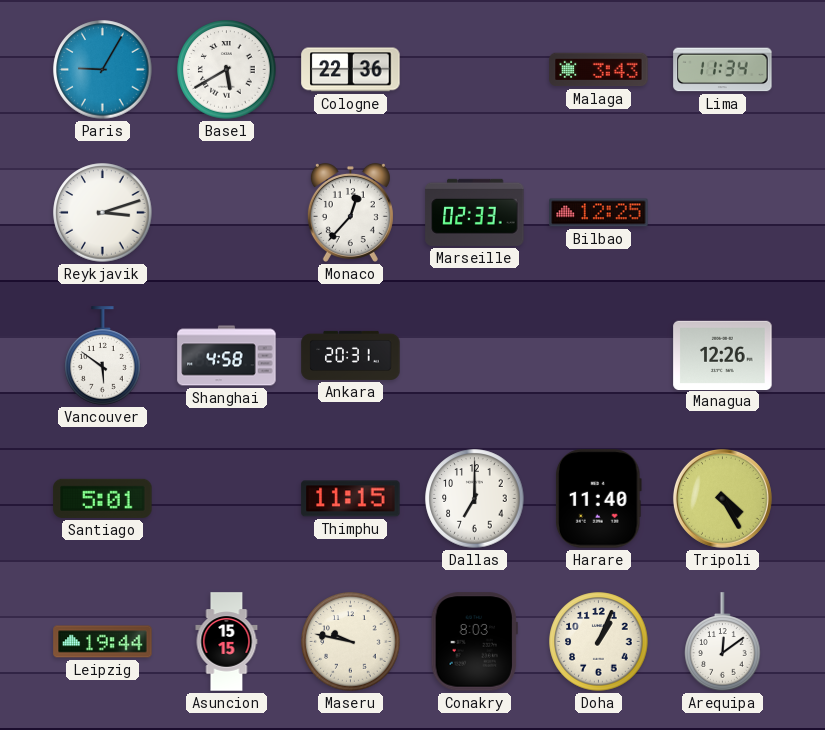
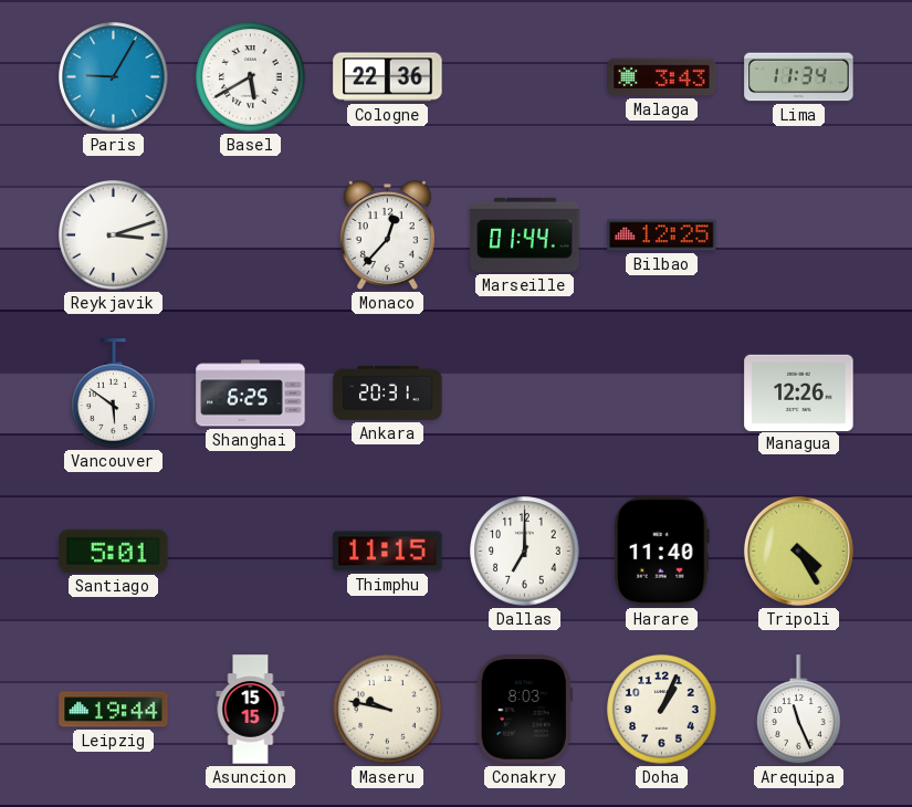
Marseille: 02:33 -> 01:44 (525, 234)
Shanghai: 4:58 -> 6:25 (251, 394)
Arequipa: 12:09 -> 11:26 (799, 710)
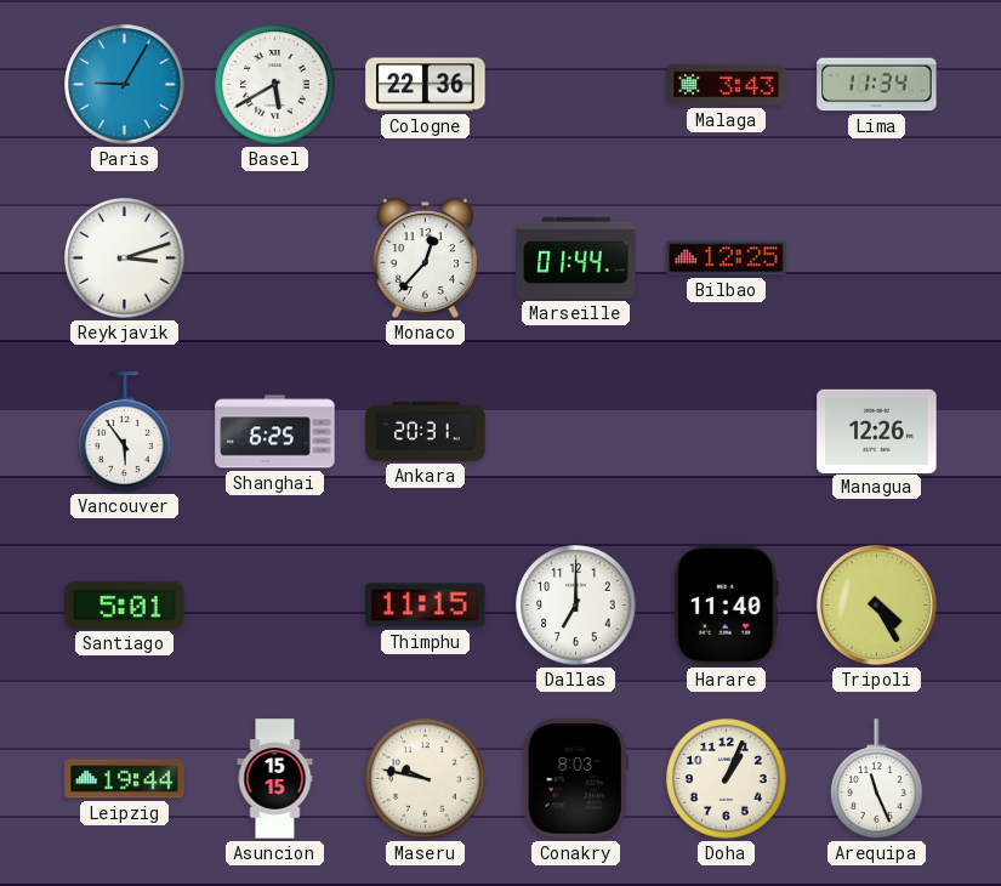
Vancouver: 5:51 -> 5:54 (125, 432)
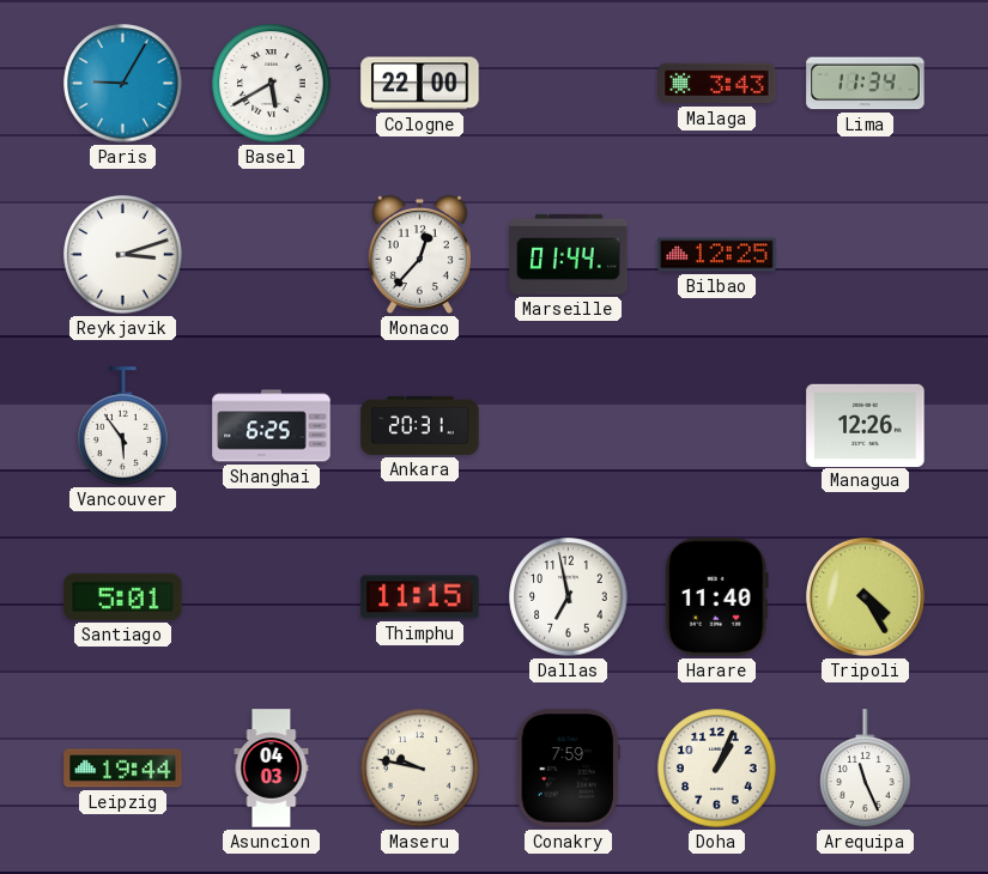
Cologne: 22:36 -> 22:00 (420, 84)
Dallas: 7:00 -> 6:58 (569, 597)
Asuncion: 15:15 -> 04:03 (272, 769)
Conakry: 8:03 -> 7:59 (568, 769)
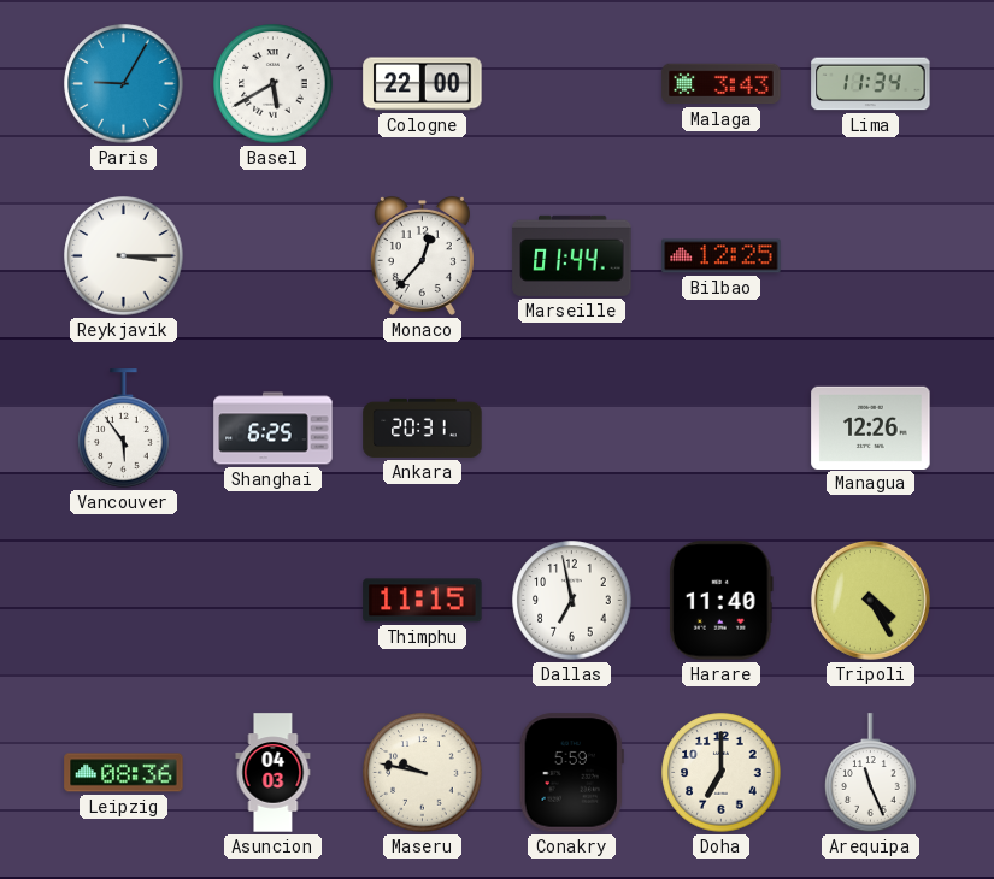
Reykjavik: 3:12 -> 3:15 (124, 256)
Santiago: 5:01 -> none (123, 596)
Leipzig: 19:44 -> 08:36 (124, 773)
Conakry: 7:59 -> 5:59 (571, 773)
Doha: 1:04 -> 7:00 (722, 773)
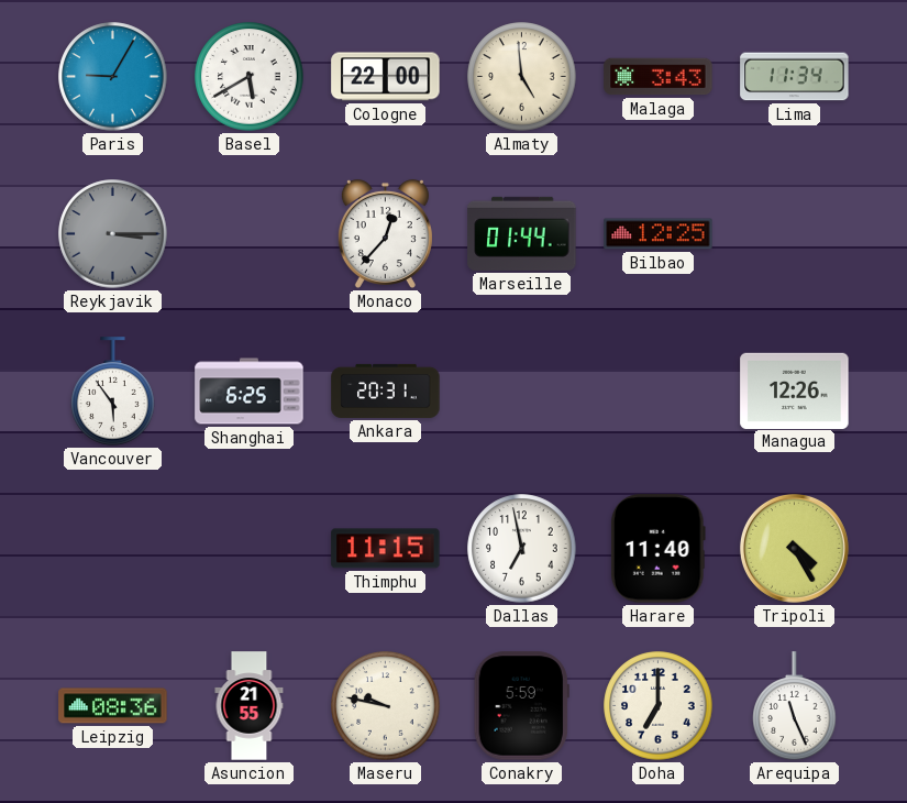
Almaty: none -> 4:59 (522, 77)
Reykjavik dial: white -> grey (113, 234)
Asuncion: 04:03 -> 21:55 (250, 706)
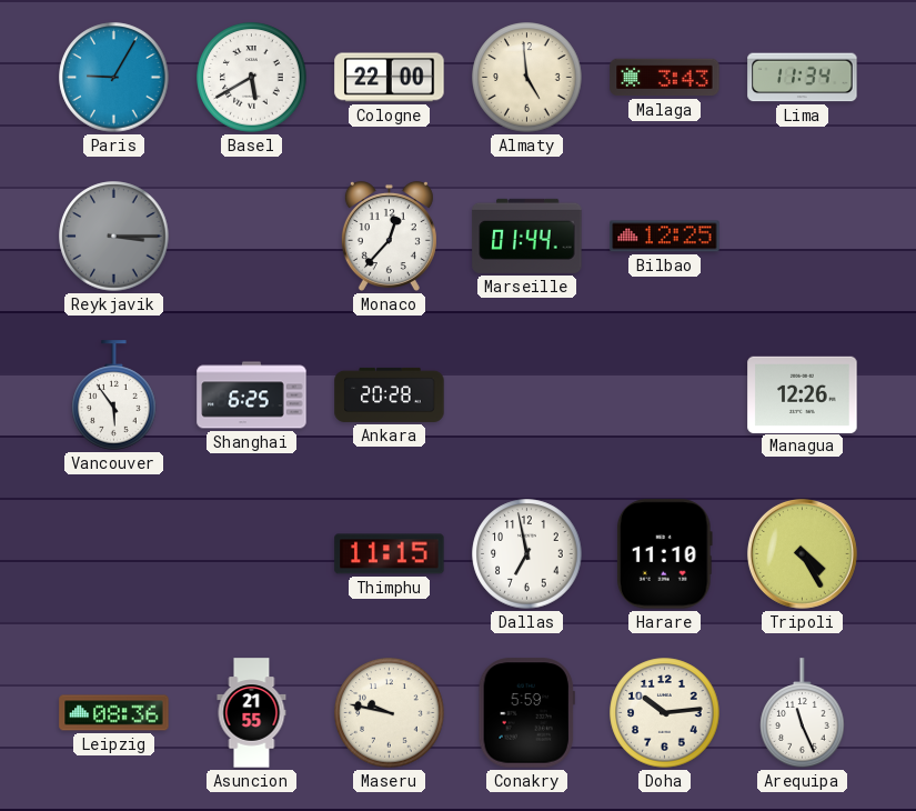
Ankara: 20:31 -> 20:28 (390, 394)
Harare: 11:40 -> 11:10 (664, 554)
Doha: 7:00 -> 10:14 (665, 713)
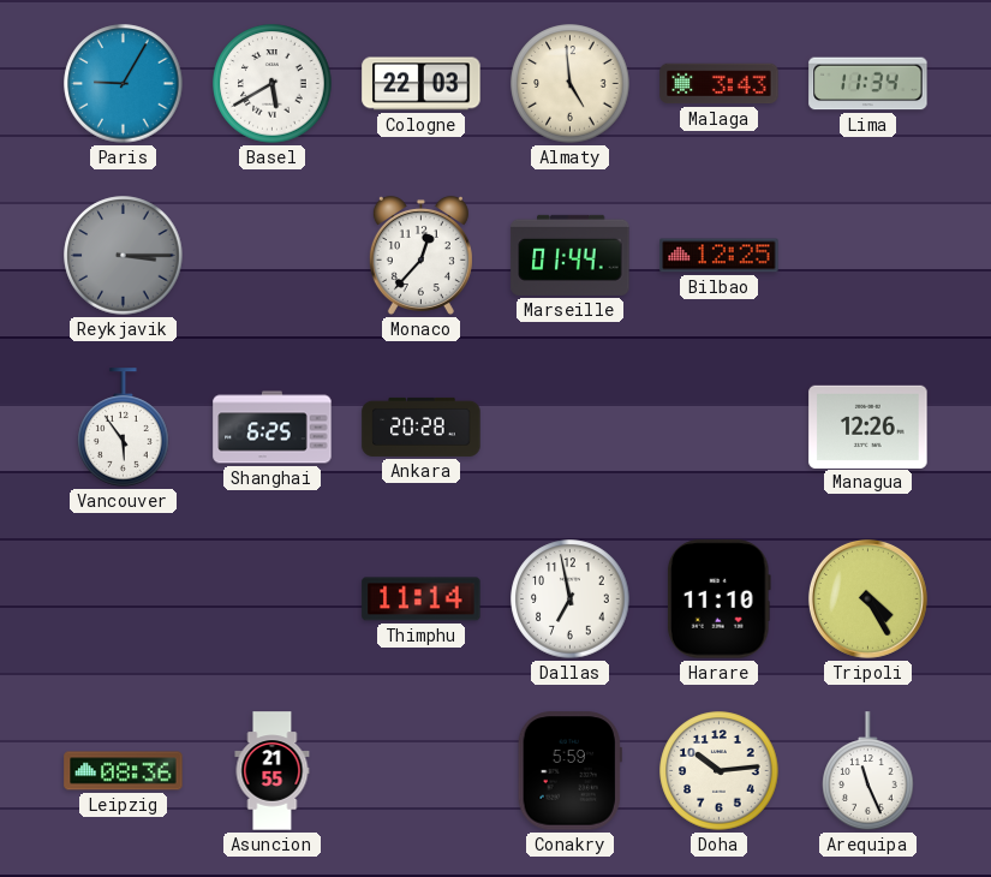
Cologne: 22:00 -> 22:03 (422, 84)
Thimphu: 11:15 -> 11:14 (422, 599)
Maseru: 9:47 -> none (390, 713)
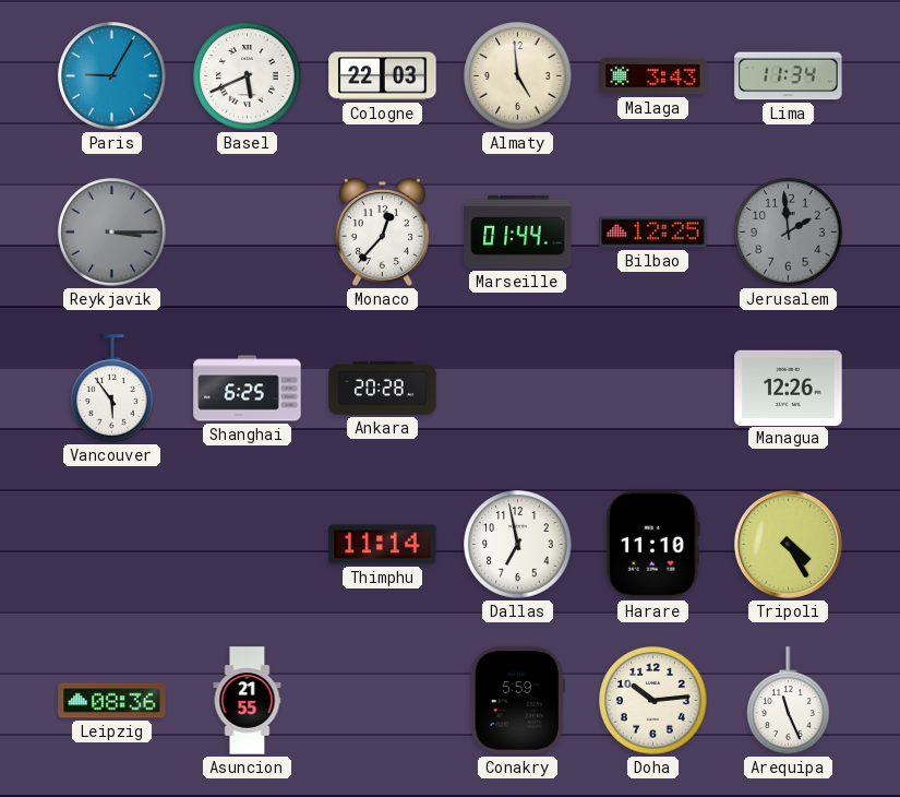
Basel: 5:40 -> 5:41 (248, 76)
Jerusalem: none -> 1:59 (789, 233)
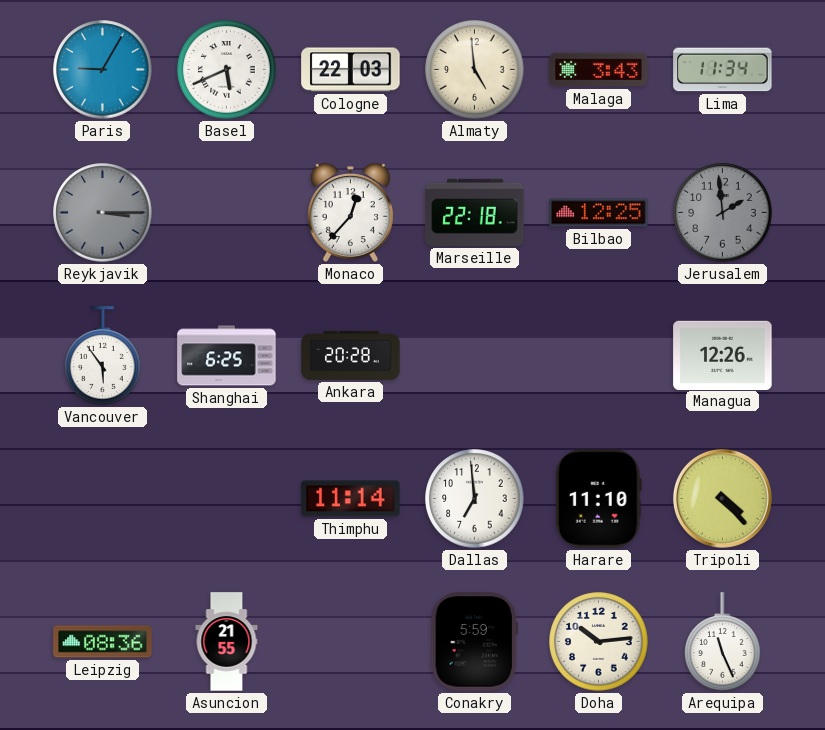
Marseille: 01:44 -> 22:18 (475, 212)
Dallas: 6:58 -> 6:59 (475, 499)
Tripoli: 4:25 -> 4:23 (722, 498)
